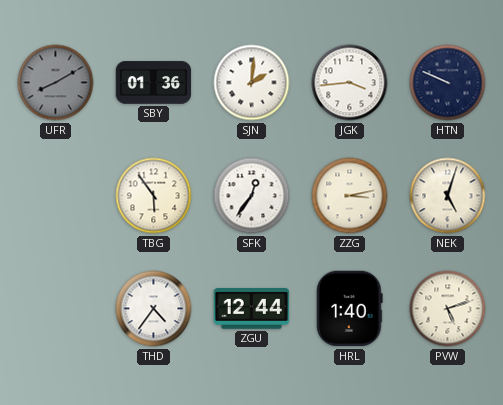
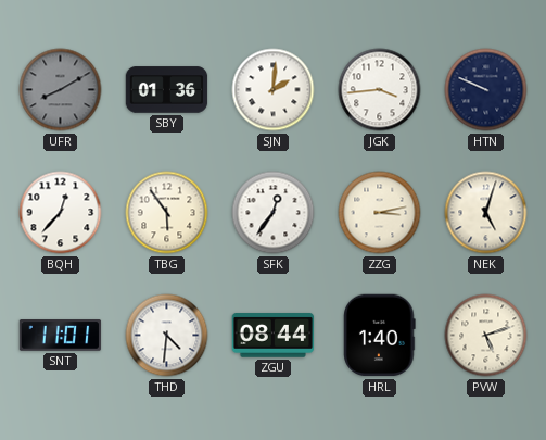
BQH: none -> 12:37 (61, 213)
SNT: none -> 11:01 (61, 336)
THD: 4:36 -> 4:31 (167, 336)
ZGU: 12:44 -> 08:44 (274, 336)
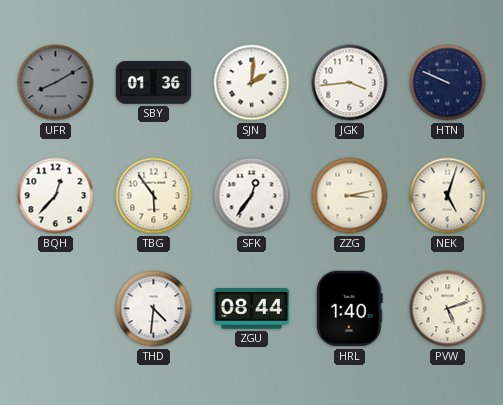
SNT: 11:01 -> none (61, 336)
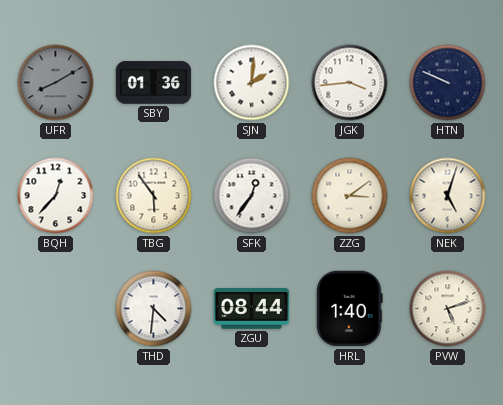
ZZG: 3:13 -> 3:09 (350, 196)
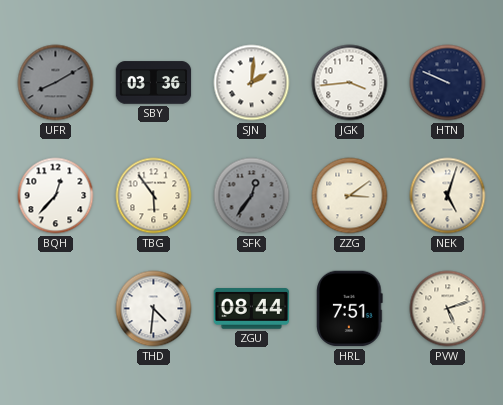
SBY: 01:36 -> 03:36 (154, 83)
SFK dial: white -> grey (252, 196)
HRL: 1:40 -> 7:51 (350, 309)
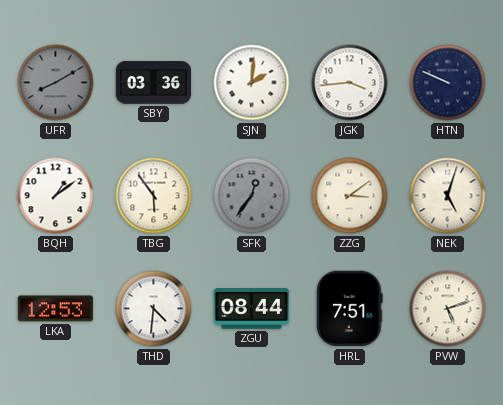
BQH: 12:37 -> 1:09 (56, 196)
LKA: none -> 12:53 (56, 309)
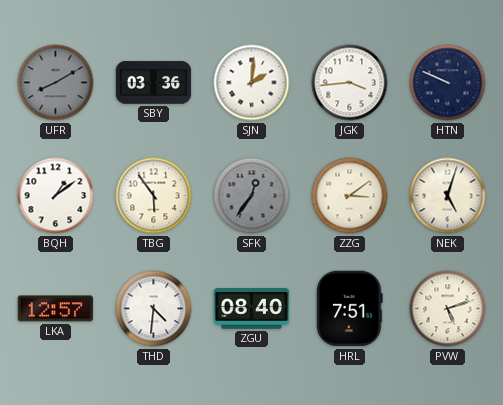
LKA: 12:53 -> 12:57 (56, 309)
ZGU: 08:44 -> 08:40 (252, 309)
